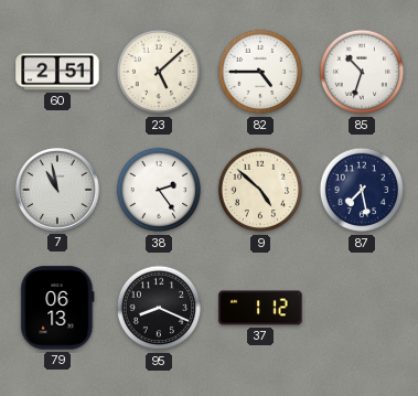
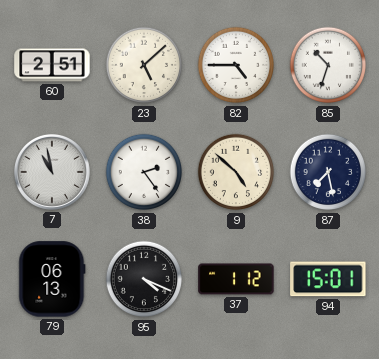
95: 8:19 -> 4:19 (144, 279)
94: none -> 15:01 (328, 279)
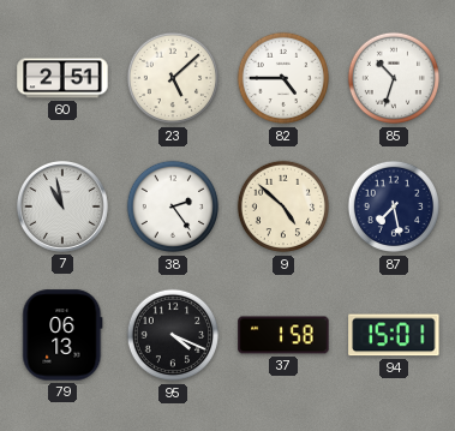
37: 1:12 -> 1:58 (283, 335)
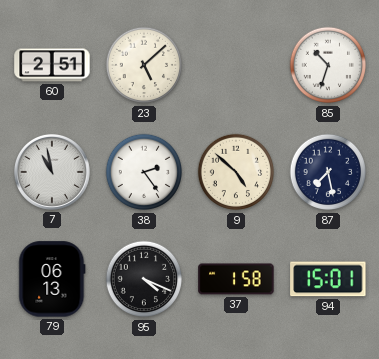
82: 4:45 -> none (283, 78)
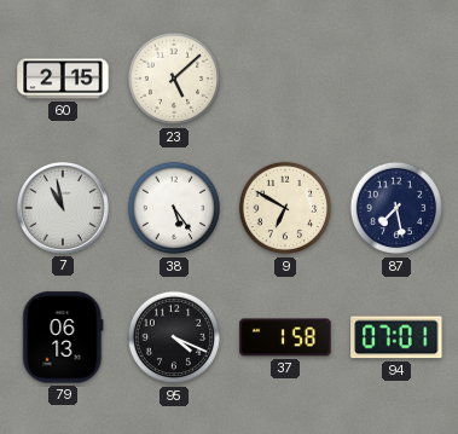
60: 2:51 -> 2:15 (63, 79)
85: 10:33 -> none (328, 65)
38: 2:24 -> 5:24 (174, 208)
9: 4:52 -> 6:50 (285, 208)
94: 15:01 -> 07:01 (396, 337)
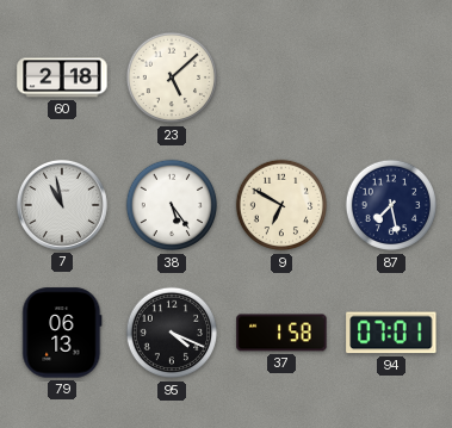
60: 2:15 -> 2:18 (62, 77)
